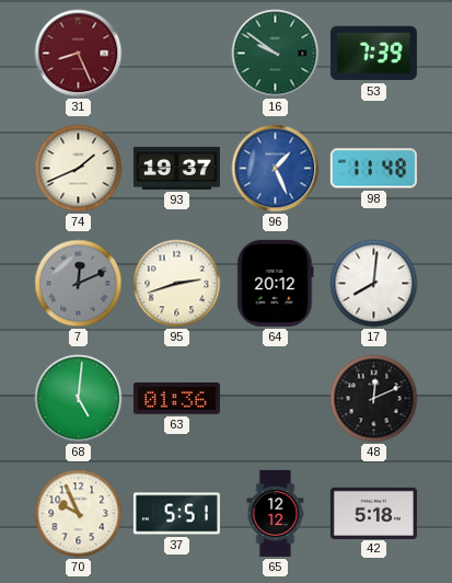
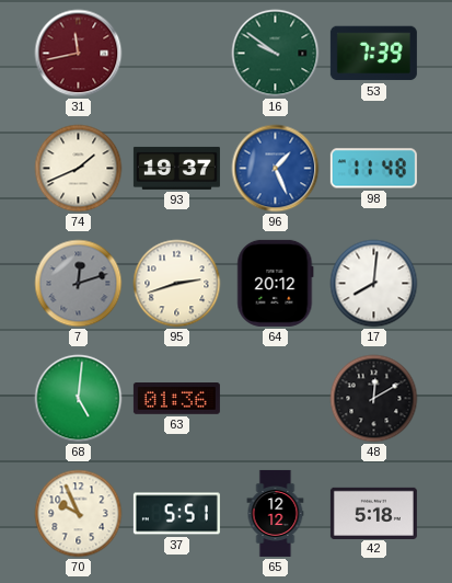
31: 8:26 -> 11:43 (79, 54)
7: 12:11 -> 12:12 (79, 284)
48: 12:11 -> 12:10 (374, 399)
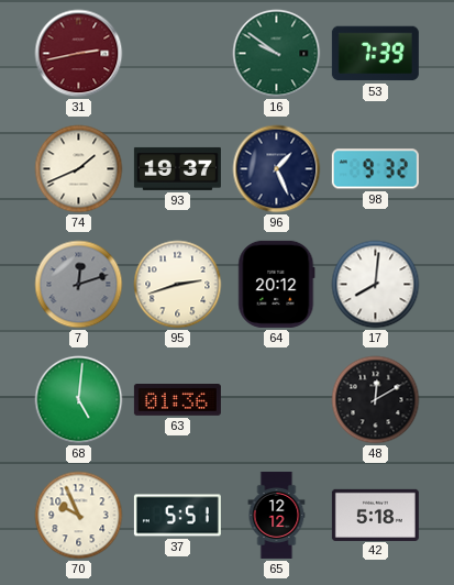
31: 11:43 -> 2:43 (79, 54)
96 dial: blue -> navy (277, 169)
98: 11:48 -> 9:32 (375, 169)
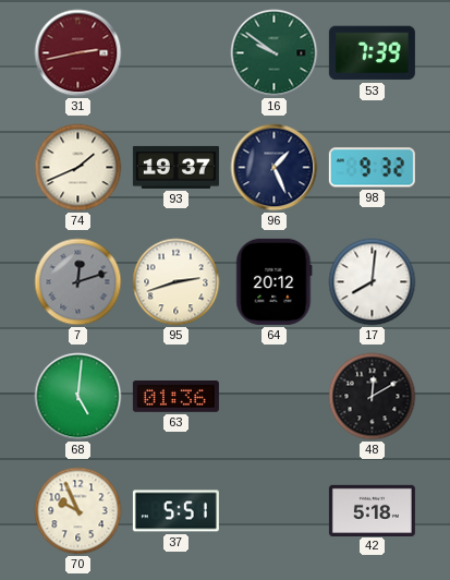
65: 12:12 -> none (277, 515)
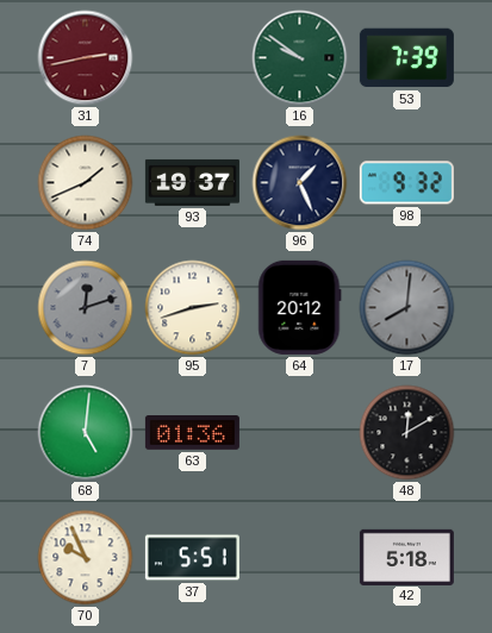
17 dial: white -> grey (407, 308)
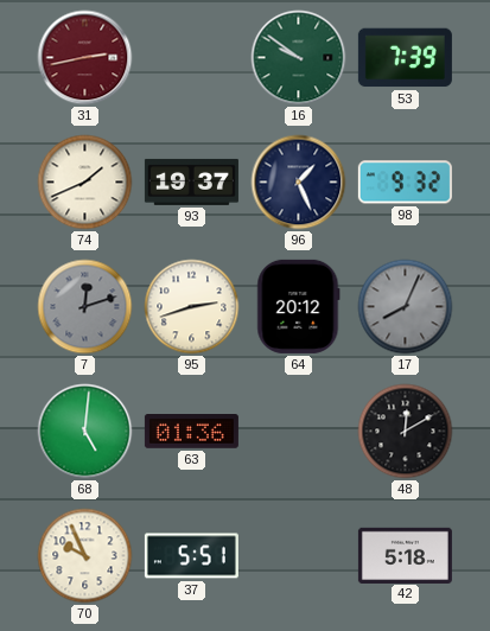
17: 8:01 -> 8:04 (406, 307)
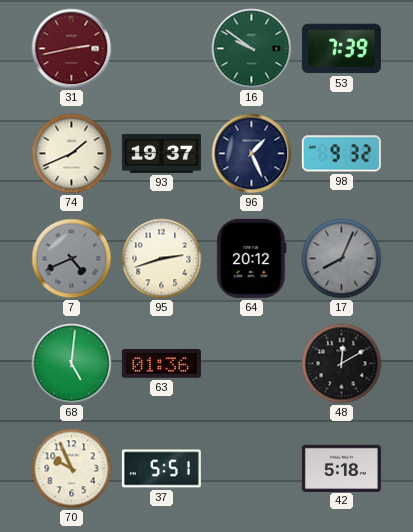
7: 12:12 -> 4:41 (72, 259)
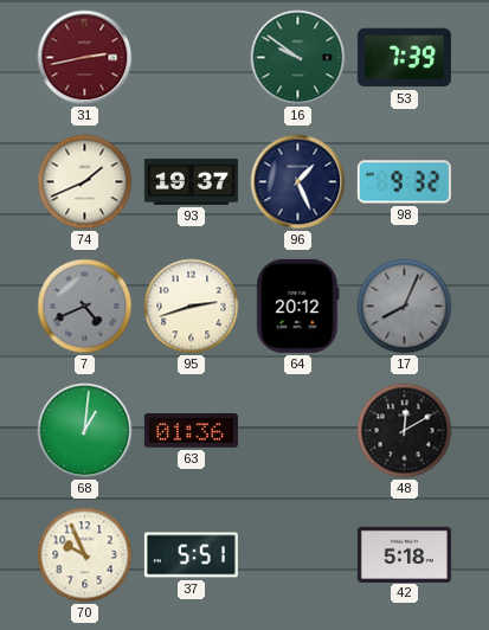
68: 5:01 -> 1:01 (85, 431)
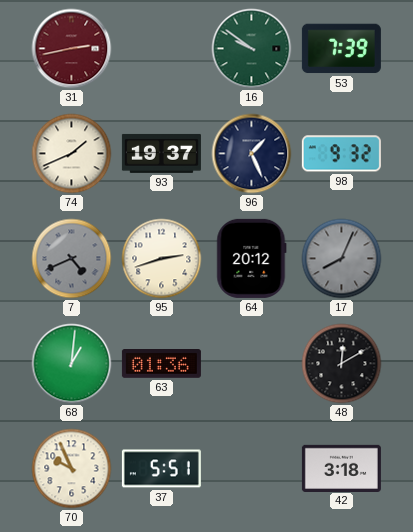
42: 5:18 -> 3:18 (341, 468)
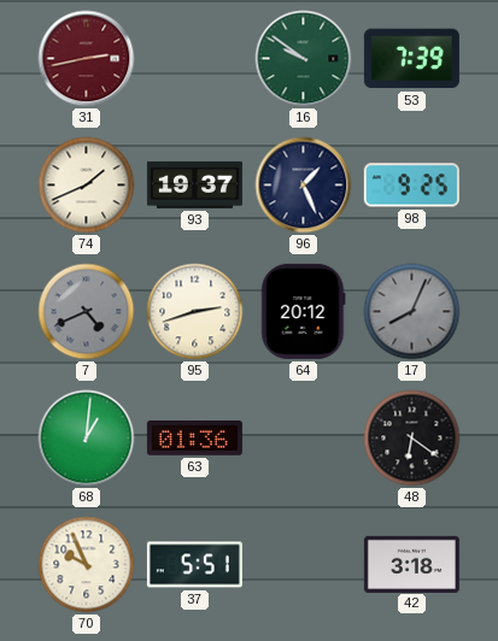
98: 9:32 -> 9:25 (411, 186)
48: 12:10 -> 6:21 (412, 439)
